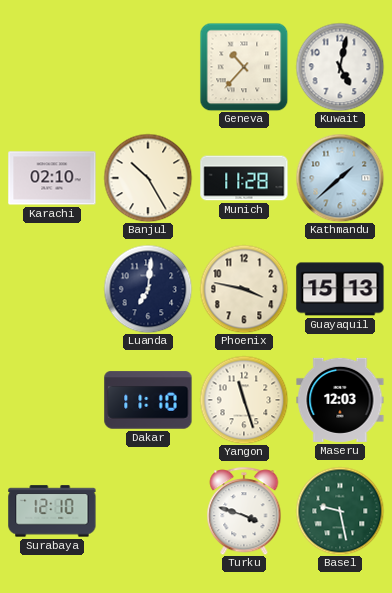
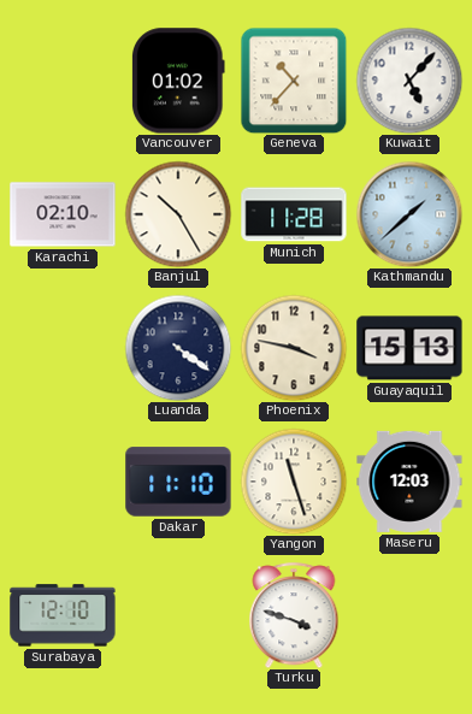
Vancouver: none -> 01:02 (178, 81)
Kuwait: 5:02 -> 5:07 (409, 81)
Luanda: 7:01 -> 4:21 (178, 348)
Basel: 9:28 -> none (340, 511)
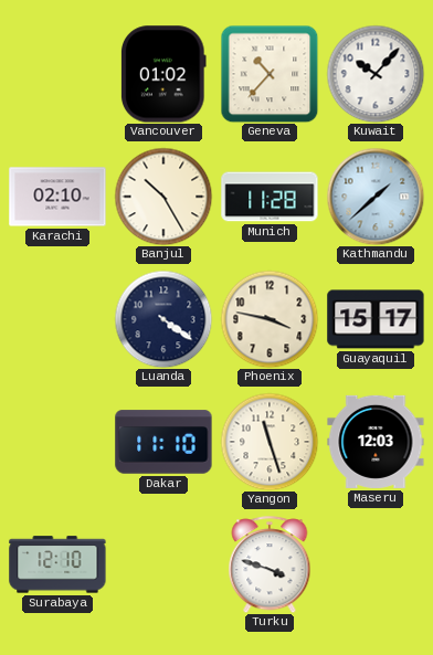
Kuwait: 5:07 -> 10:07 (376, 74)
Guayaquil: 15:13 -> 15:17 (376, 319)
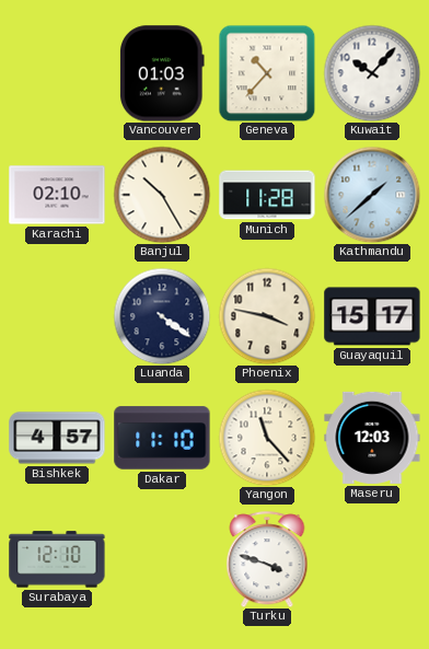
Vancouver: 01:02 -> 01:03 (162, 73)
Bishkek: none -> 4:57 (57, 438)
Yangon: 11:27 -> 11:23 (267, 438)
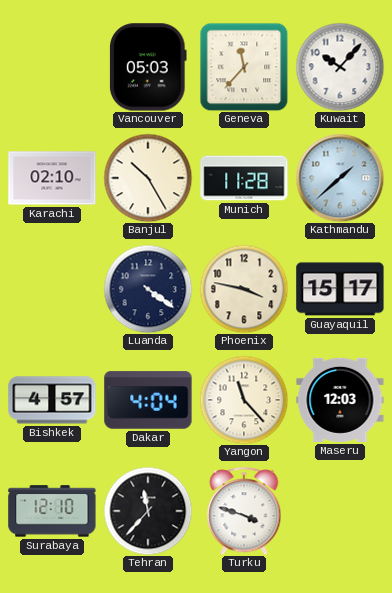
Vancouver: 01:03 -> 05:03 (148, 67)
Geneva: 10:37 -> 11:37 (244, 67)
Dakar: 11:10 -> 4:04 (148, 400)
Tehran: none -> 11:37 (148, 511)
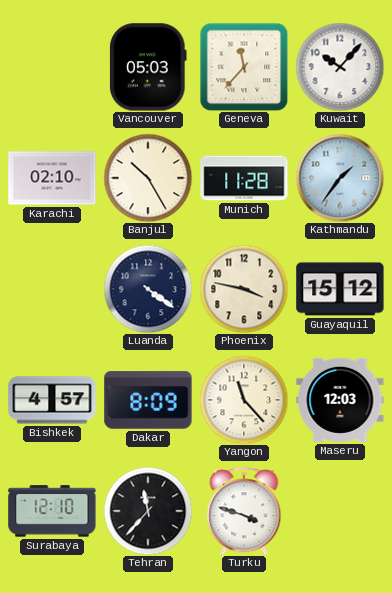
Kathmandu: 1:38 -> 1:36 (340, 178)
Guayaquil: 15:17 -> 15:12 (340, 289)
Dakar: 4:04 -> 8:09 (148, 400)
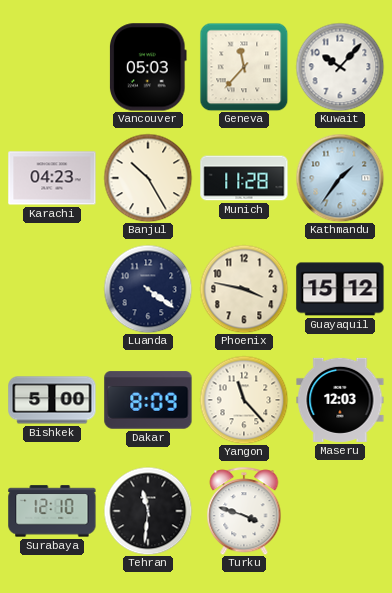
Karachi: 02:10 -> 04:23 (52, 178)
Bishkek: 4:57 -> 5:00 (52, 400)
Tehran: 11:37 -> 11:31 (148, 511)
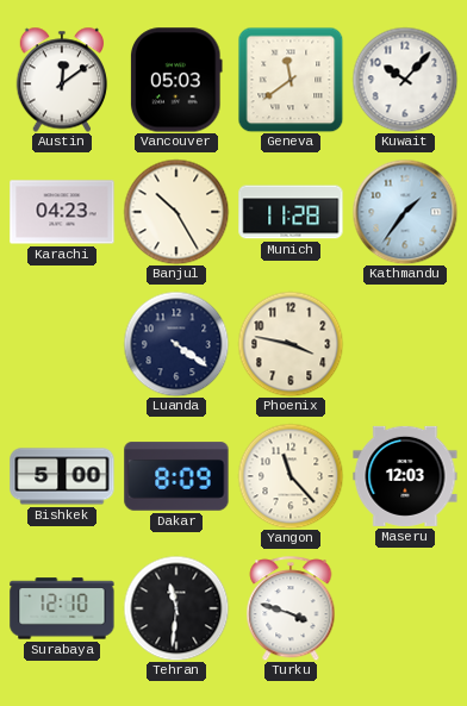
Austin: none -> 12:09 (62, 80)
Geneva: 11:37 -> 11:39 (291, 80)
Guayaquil: 15:12 -> none (340, 289)
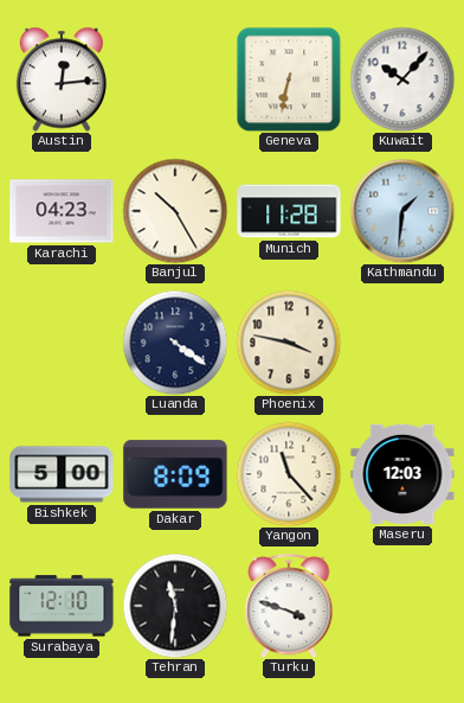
Austin: 12:09 -> 12:14 (62, 79)
Vancouver: 05:03 -> none (176, 80)
Geneva: 11:39 -> 6:32 (289, 79)
Kathmandu: 1:36 -> 1:31 (402, 211)
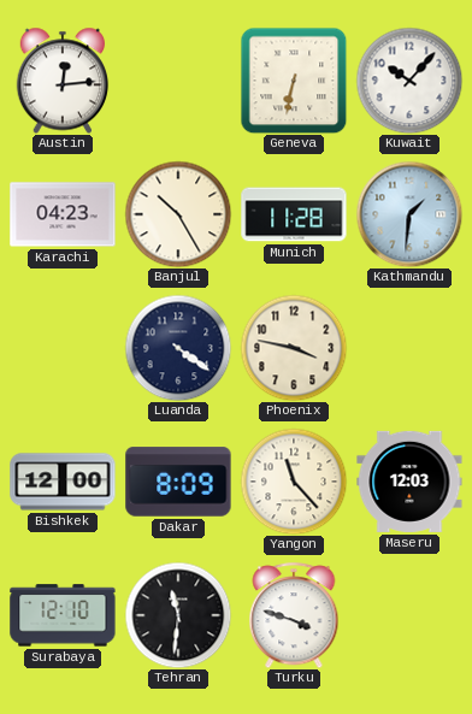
Bishkek: 5:00 -> 12:00 (63, 482)
